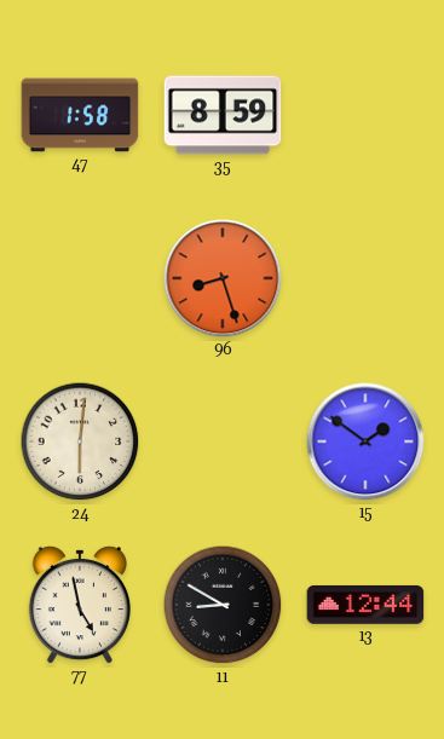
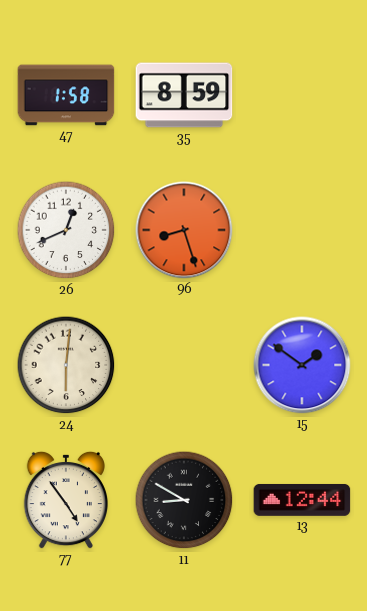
26: none -> 12:41 (66, 230)
77: 4:58 -> 4:54 (65, 500)
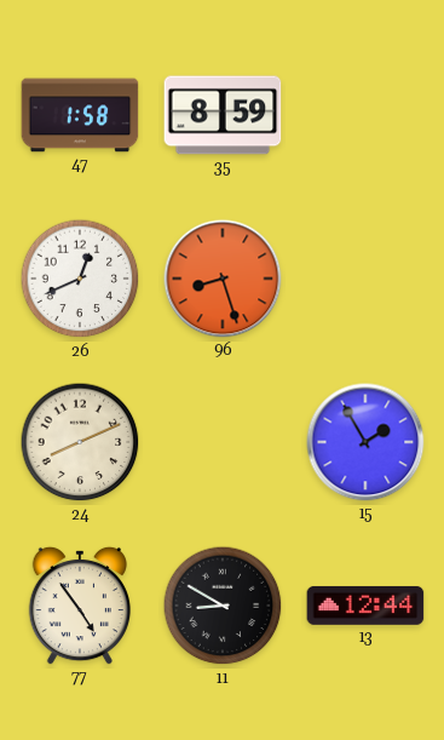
24: 6:01 -> 8:11 (80, 442)
15: 1:51 -> 1:55 (365, 442)
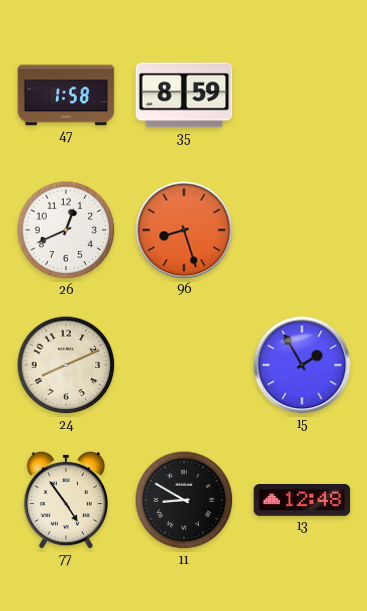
13: 12:44 -> 12:48 (302, 500)
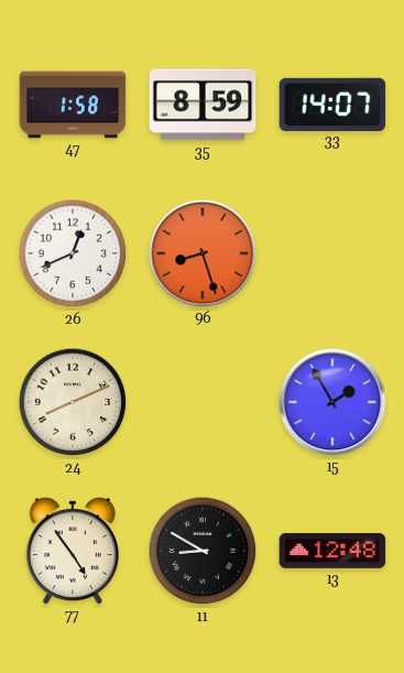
33: none -> 14:07 (332, 104)
